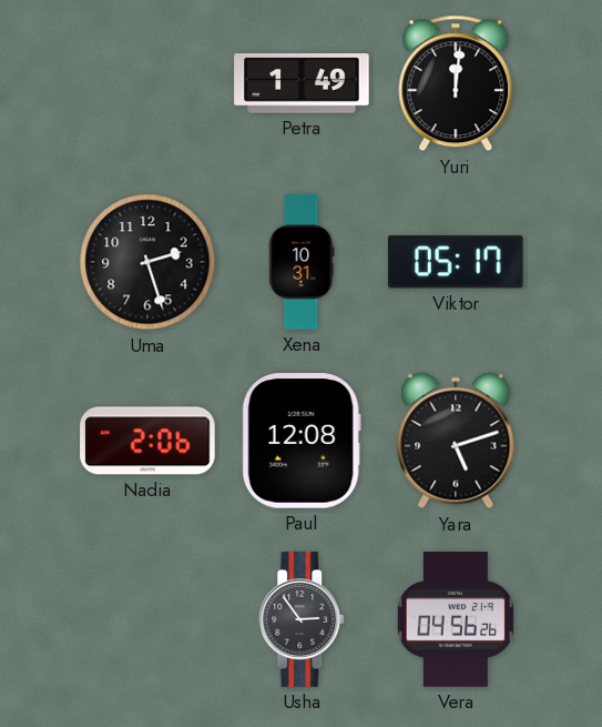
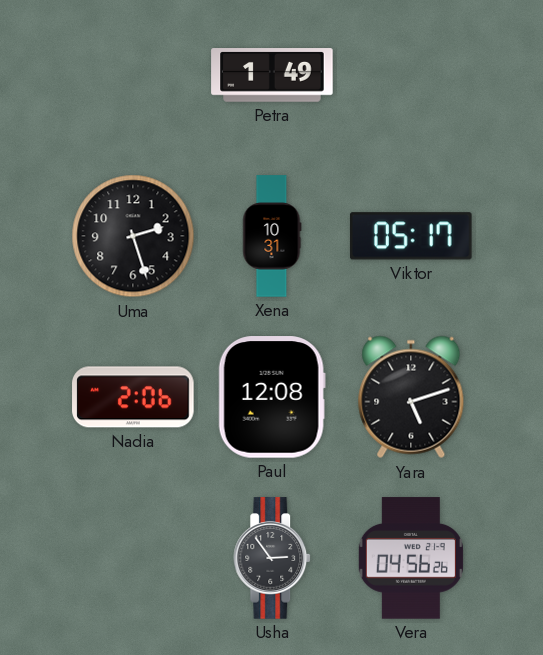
Yuri: 12:01 -> none (456, 83)
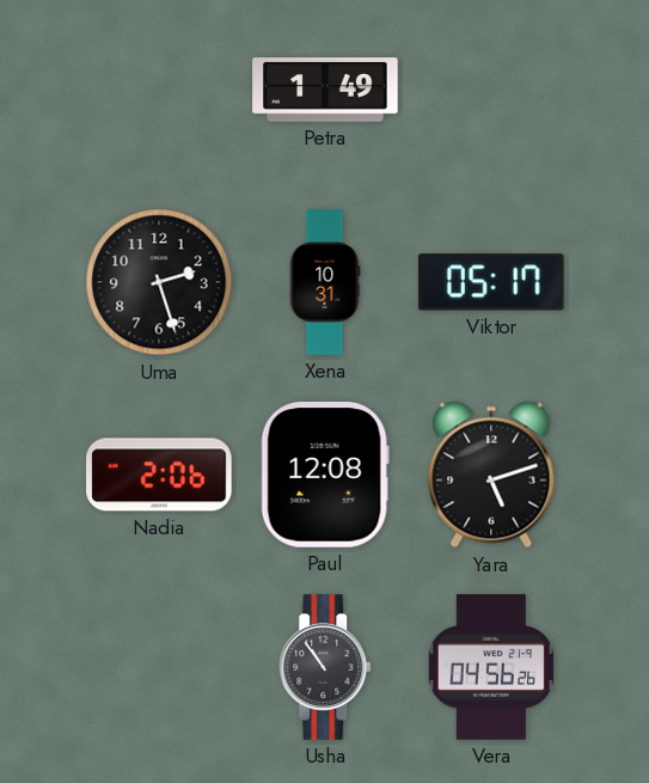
Usha: 2:54 -> 10:54 (326, 667)
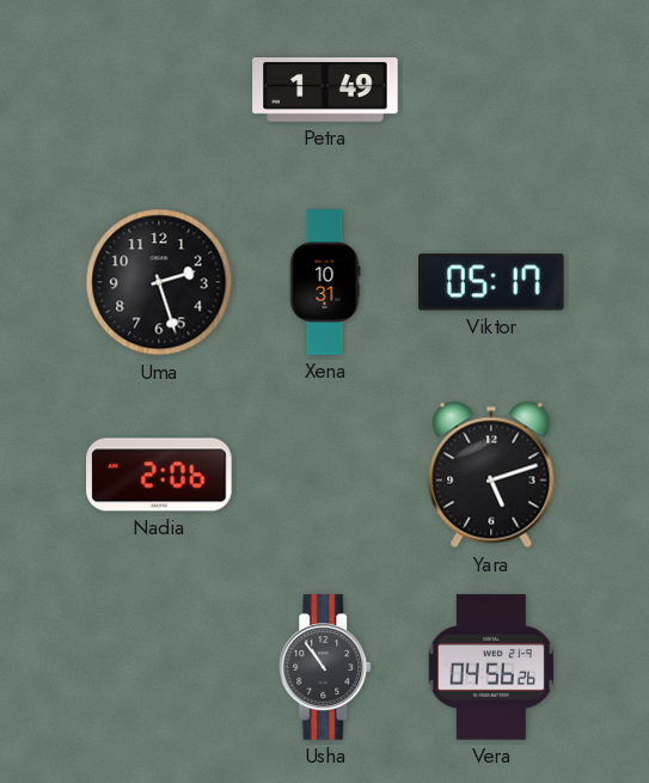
Paul: 12:08 -> none (325, 475)
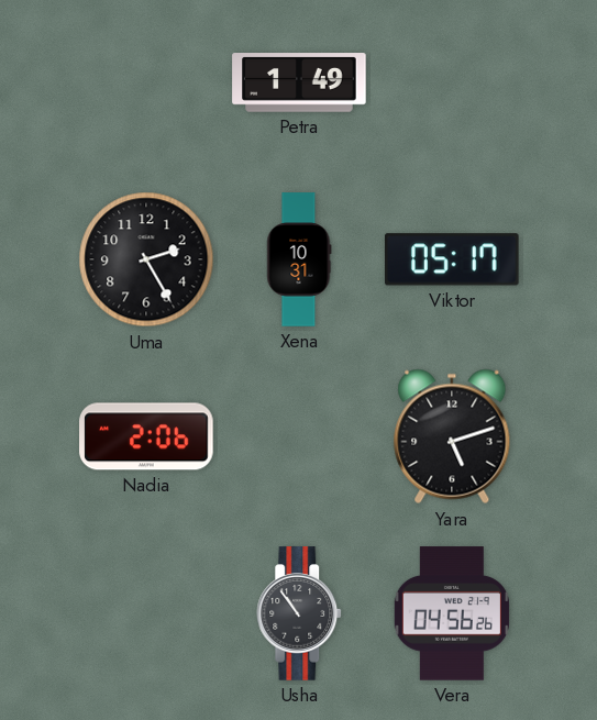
Uma: 2:27 -> 2:25 (146, 259)
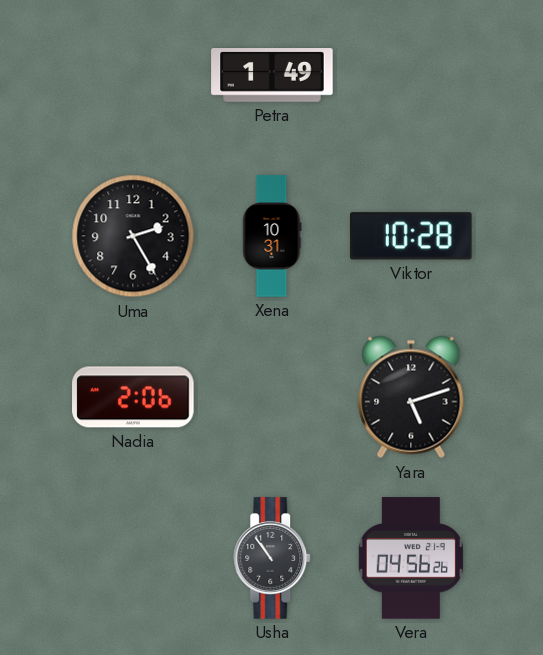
Viktor: 05:17 -> 10:28 (411, 236)
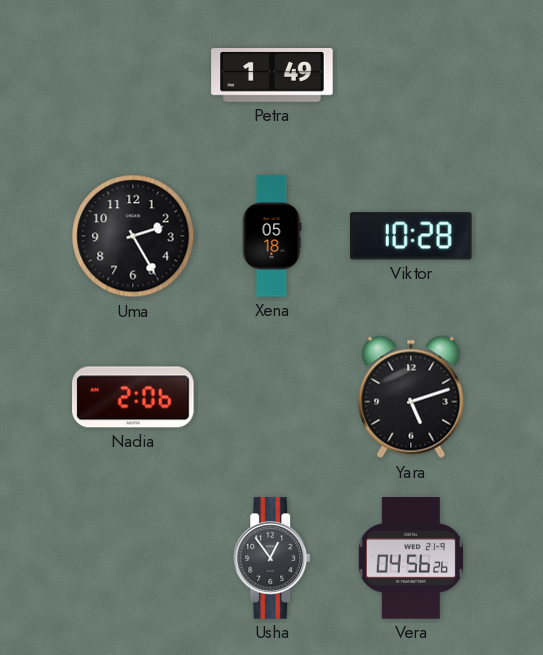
Xena: 10:31 -> 05:18 (272, 236)
Usha: 10:54 -> 12:54 (273, 558)
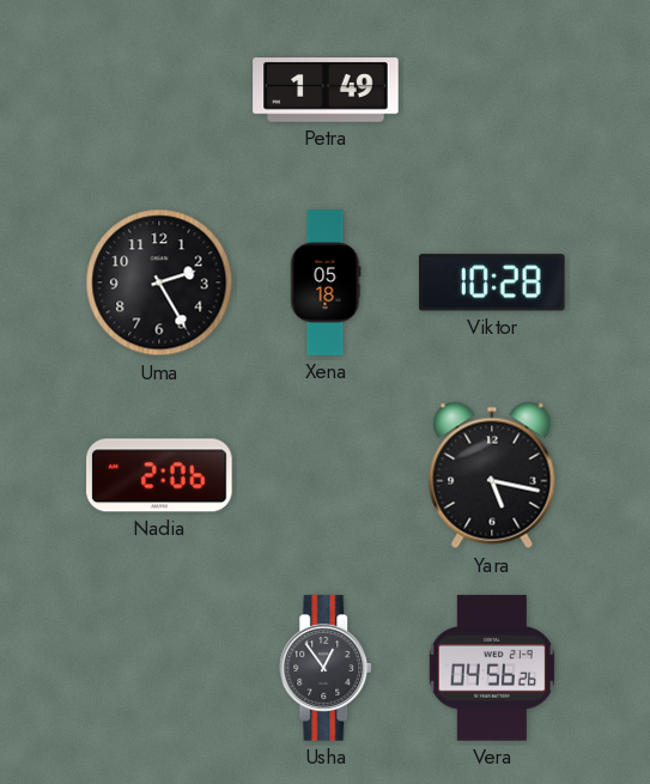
Yara: 5:12 -> 5:17 (492, 475)
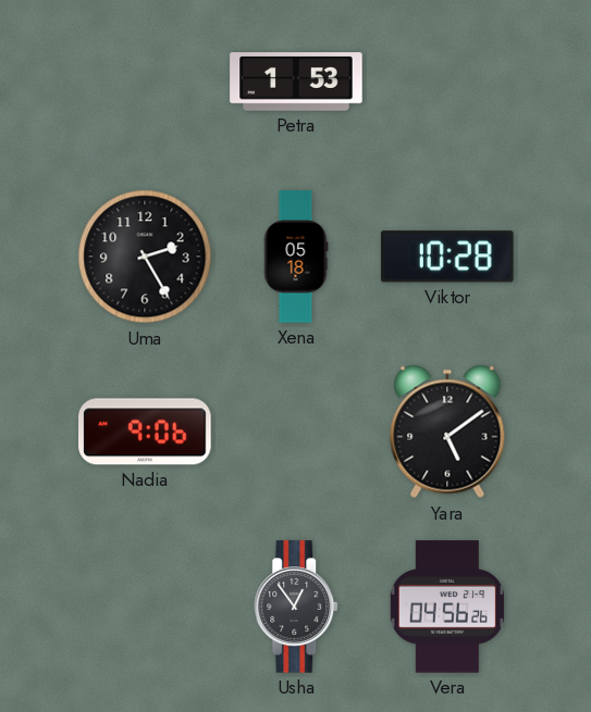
Petra: 1:49 -> 1:53 (296, 82)
Nadia: 2:06 -> 9:06 (145, 432)
Yara: 5:17 -> 5:09 (447, 432)
